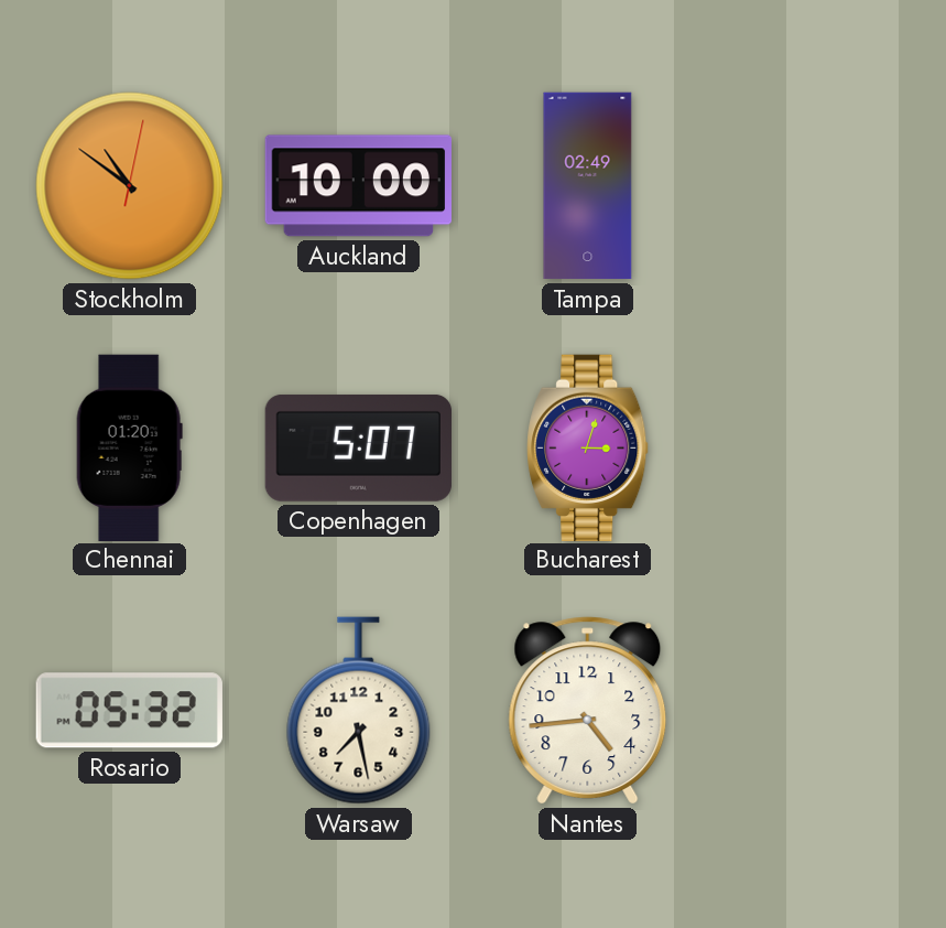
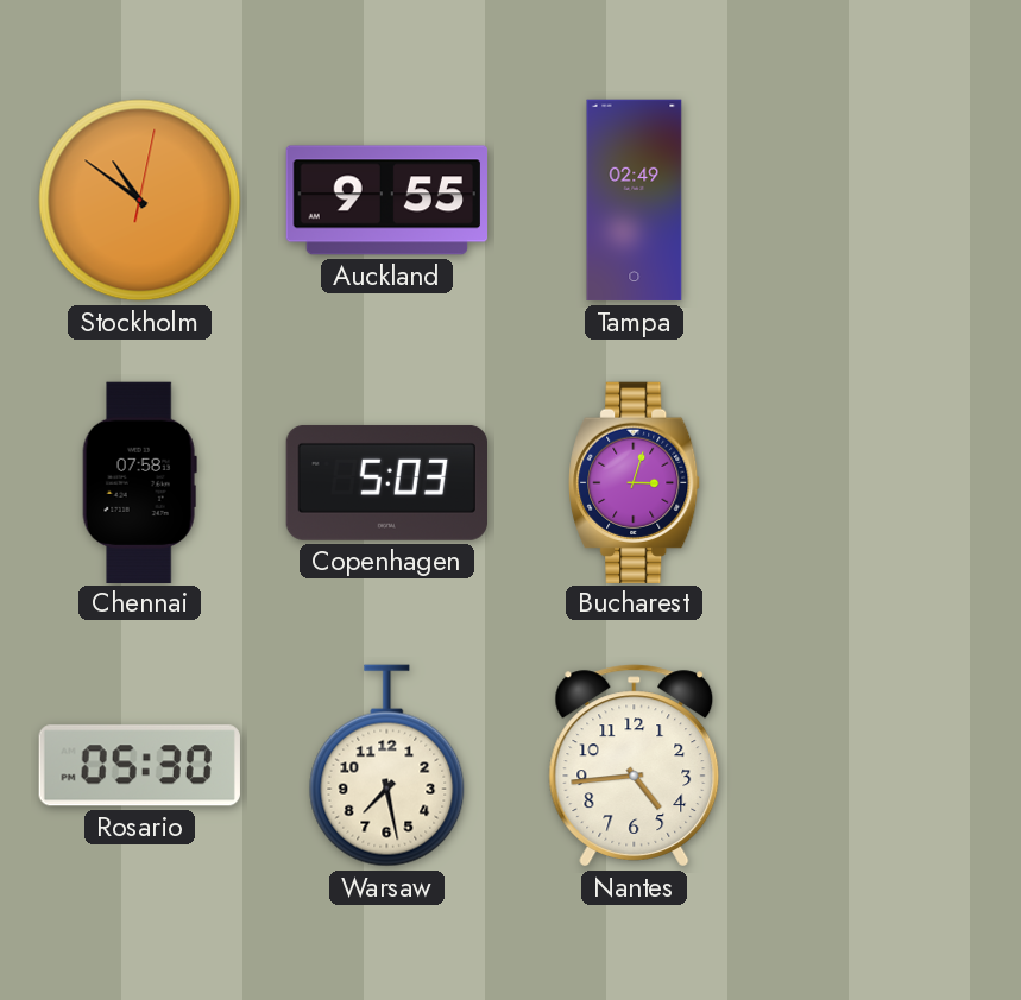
Auckland: 10:00 -> 9:55 (386, 201)
Chennai: 01:20 -> 07:58 (139, 482)
Copenhagen: 5:07 -> 5:03 (386, 482)
Rosario: 05:32 -> 05:30 (139, 766)
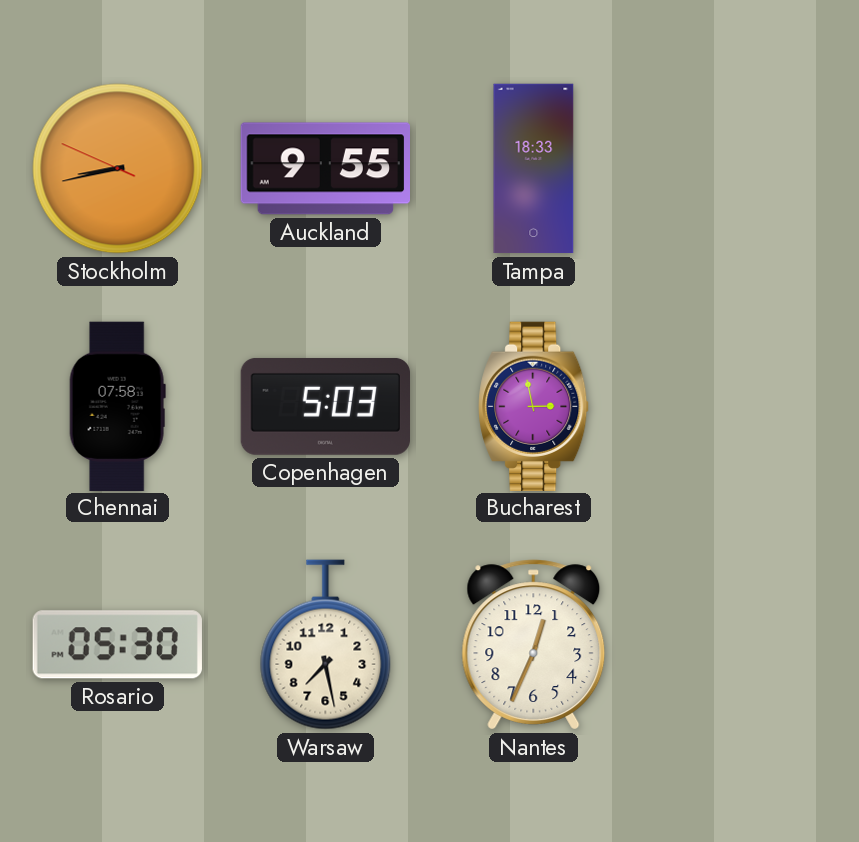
Stockholm: 10:51 -> 8:42 (118, 169)
Tampa: 02:49 -> 18:33 (534, 169)
Bucharest: 3:03 -> 2:58 (534, 406)
Nantes: 4:44 -> 12:34 (534, 645)
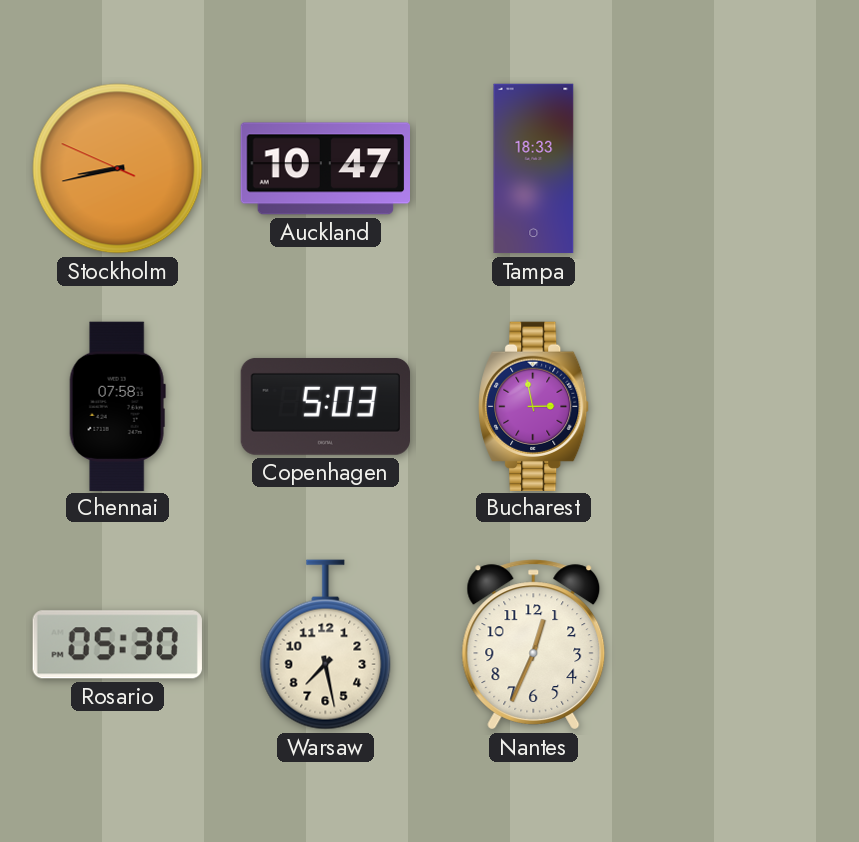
Auckland: 9:55 -> 10:47 (325, 169)
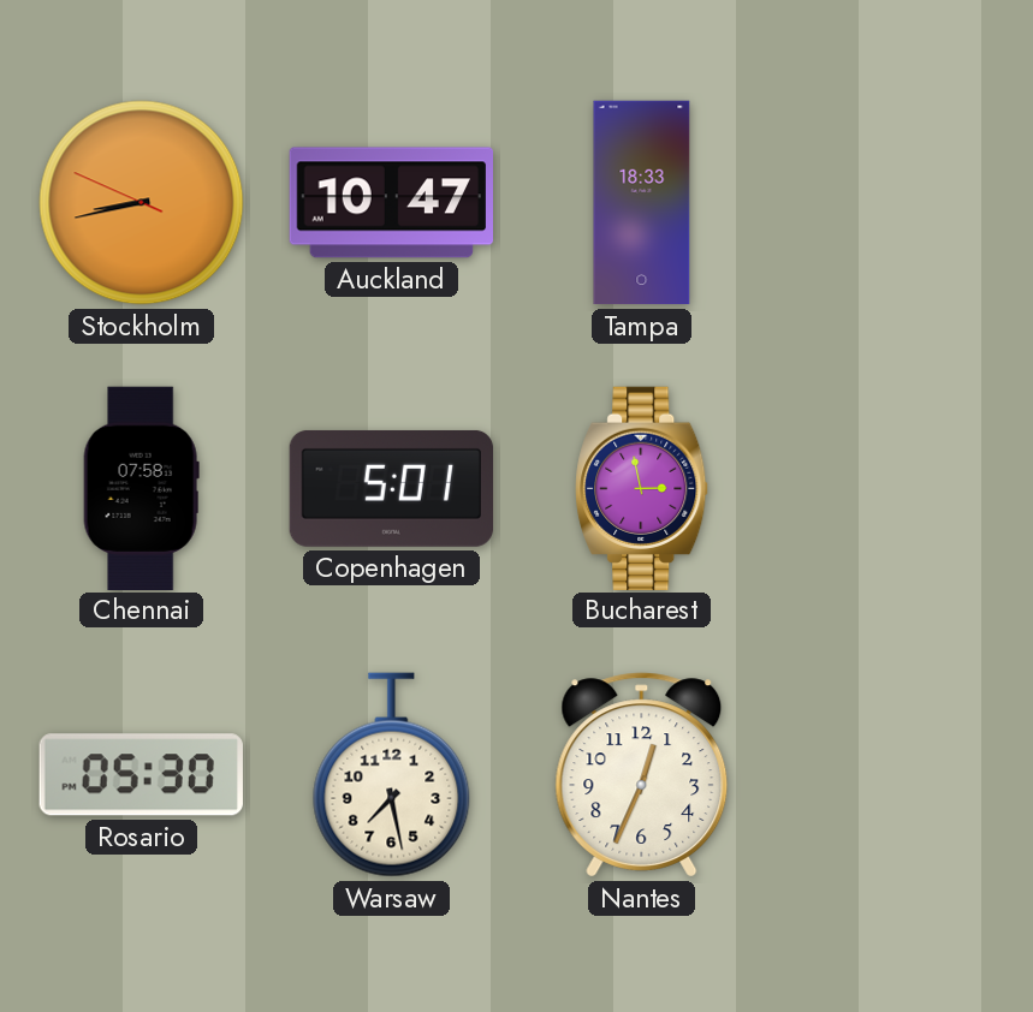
Copenhagen: 5:03 -> 5:01 (391, 488)
